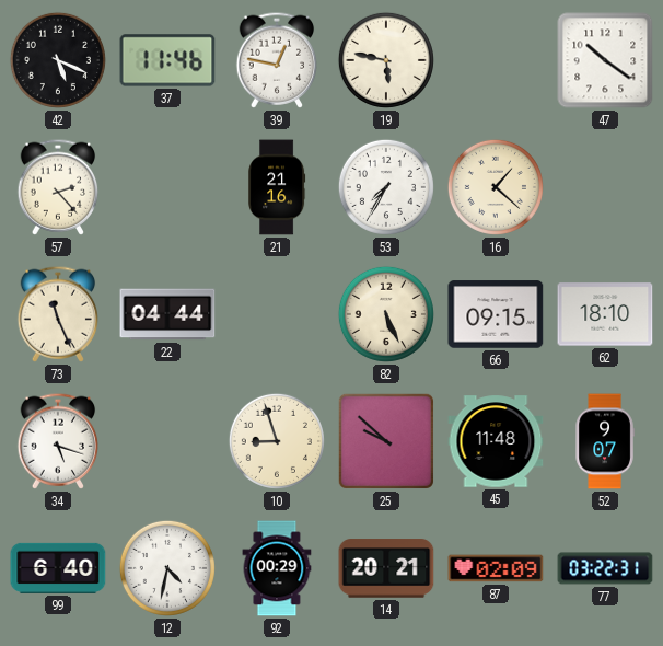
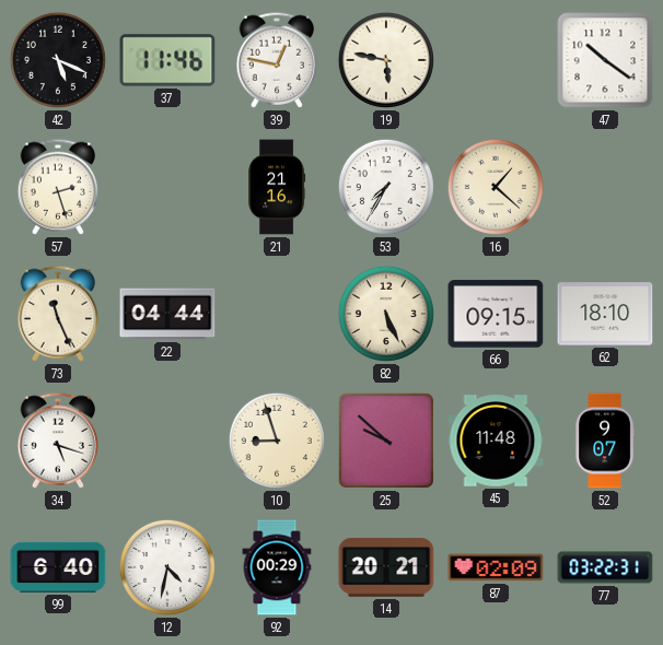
57: 2:23 -> 2:27 (58, 187)
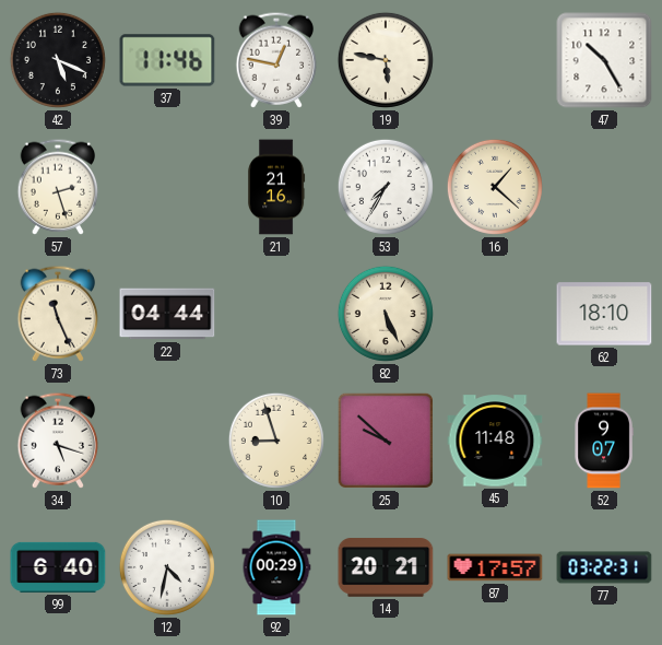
47: 10:21 -> 10:25 (604, 60)
66: 09:15 -> none (496, 314)
87: 02:09 -> 17:57 (495, 567)
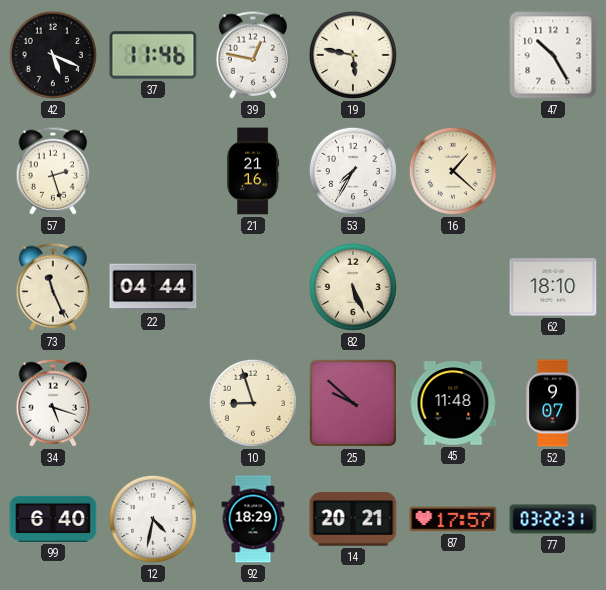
92: 00:29 -> 18:29 (253, 519)
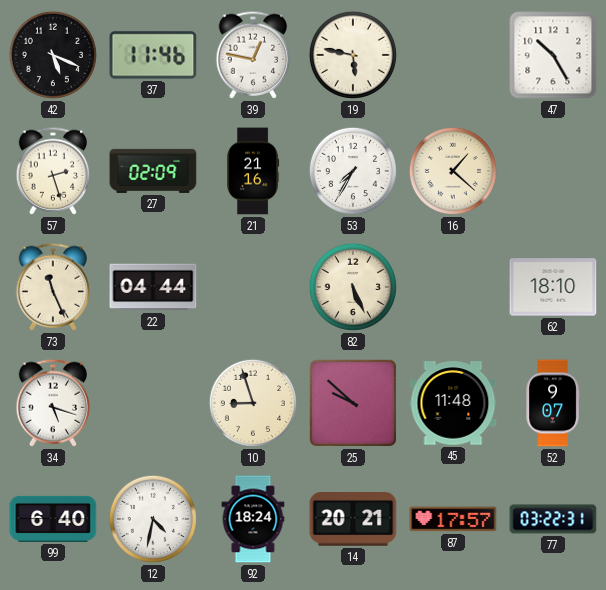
27: none -> 02:09 (153, 171)
92: 18:29 -> 18:24 (253, 519)
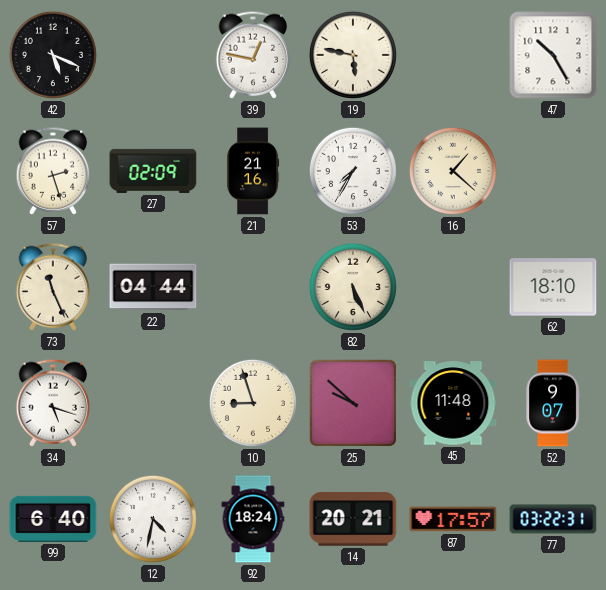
37: 11:46 -> none (153, 55)
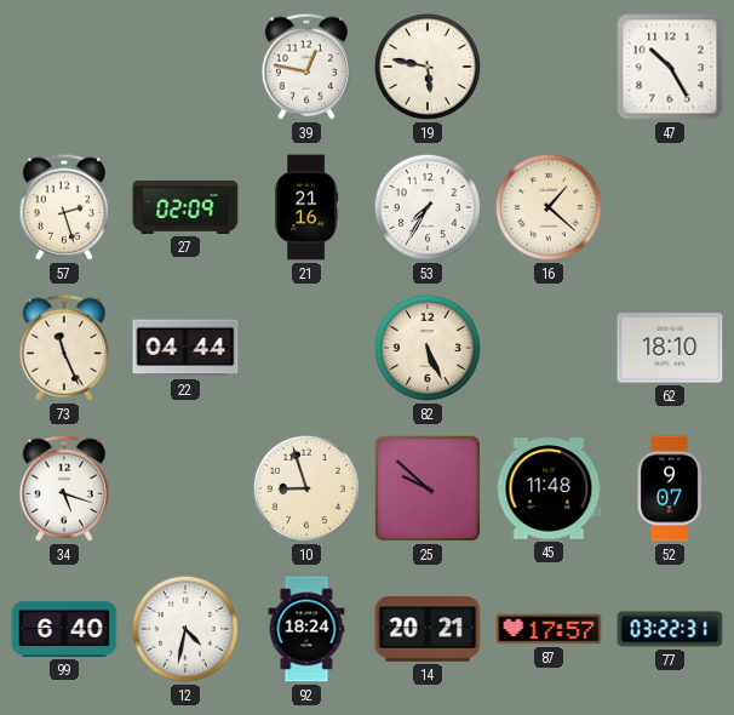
42: 5:19 -> none (53, 55)
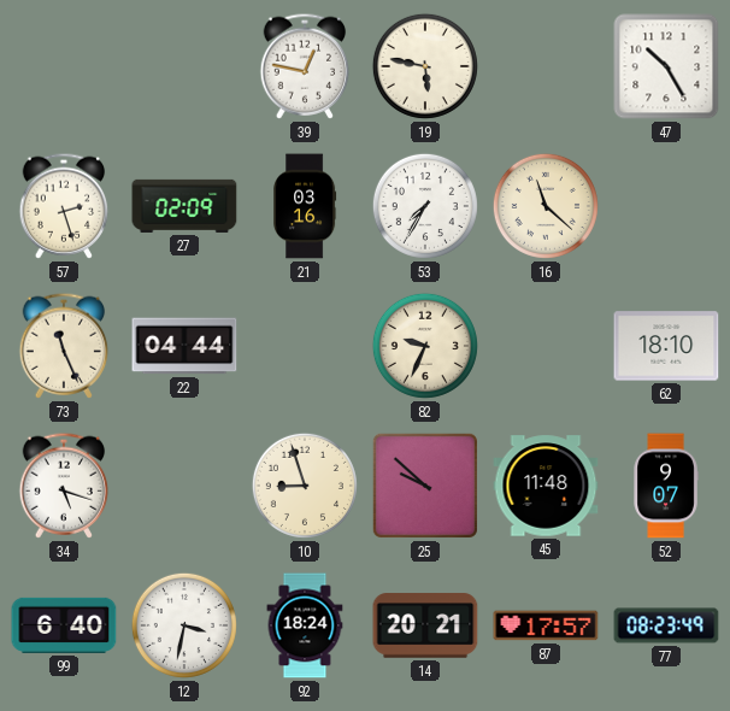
21: 21:16 -> 03:16 (306, 206)
16: 1:22 -> 11:22 (546, 206)
82: 5:26 -> 9:34 (425, 346)
12: 4:32 -> 3:32 (184, 625)
77: 03:22 -> 08:23 (666, 625)
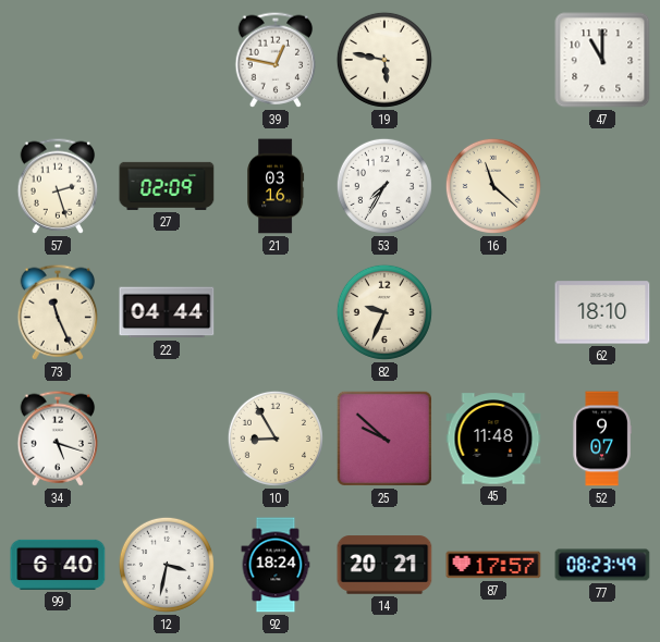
47: 10:25 -> 11:00 (602, 60)
10: 8:57 -> 8:55 (276, 439)
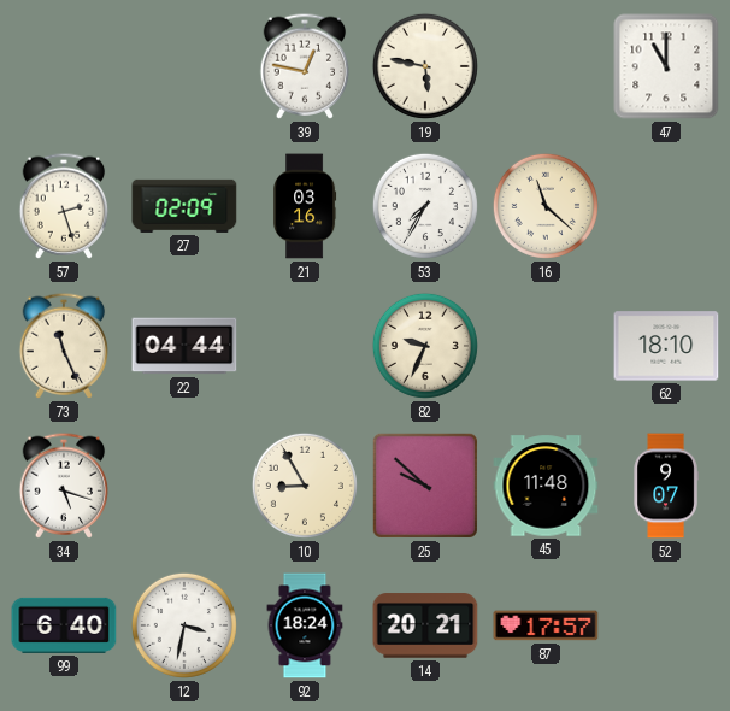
77: 08:23 -> none (602, 565)
